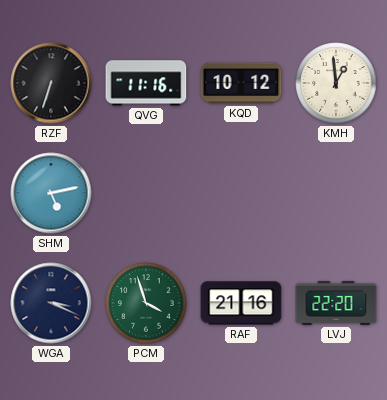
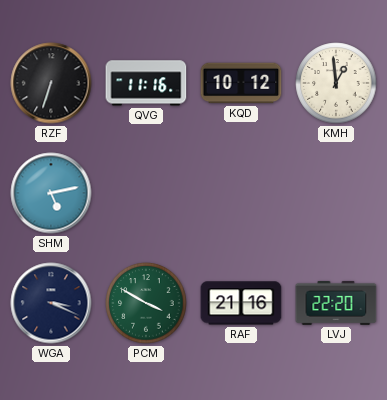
PCM: 3:57 -> 3:50 (146, 303)
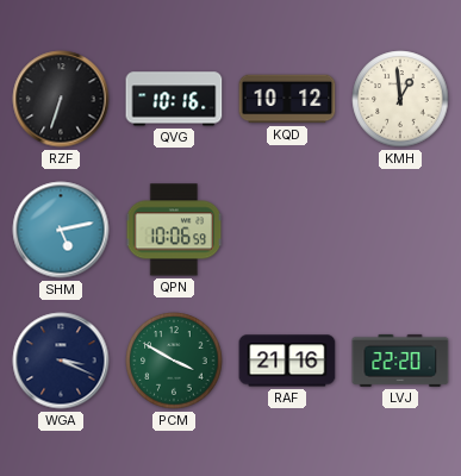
QVG: 11:16 -> 10:16 (174, 99)
QPN: none -> 10:06 (174, 230)
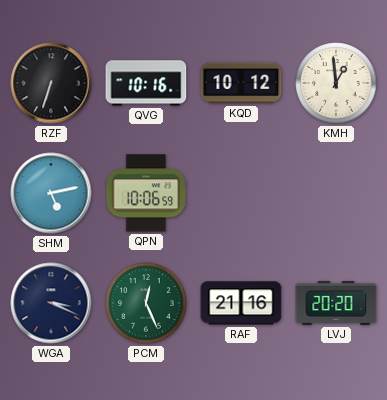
PCM: 3:50 -> 12:26 (146, 303)
LVJ: 22:20 -> 20:20 (336, 303)
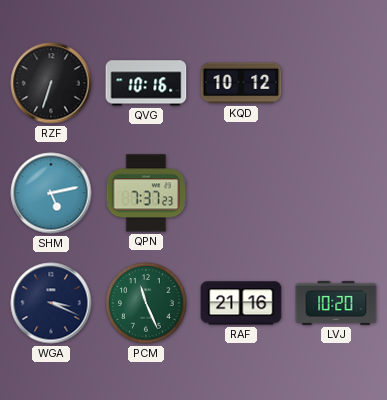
KMH: 12:59 -> none (336, 83)
QPN: 10:06 -> 7:37 (146, 193)
PCM: 12:26 -> 11:26 (146, 303)
LVJ: 20:20 -> 10:20 (336, 303)
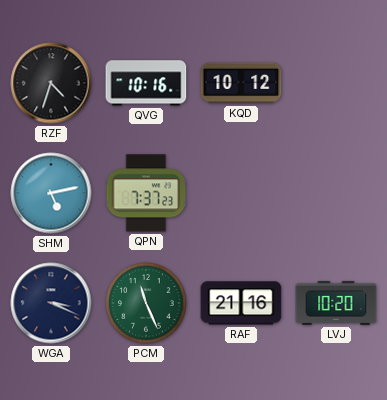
RZF: 6:33 -> 4:33 (51, 83)
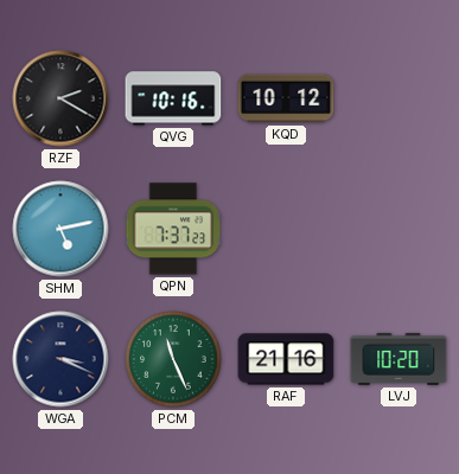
RZF: 4:33 -> 2:20 (60, 98)
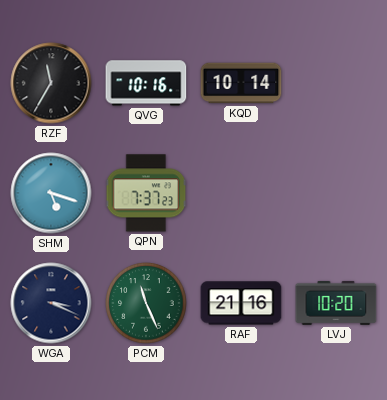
RZF: 2:20 -> 11:35 (51, 83)
KQD: 10:12 -> 10:14 (241, 83)
SHM: 5:13 -> 5:18 (51, 193)
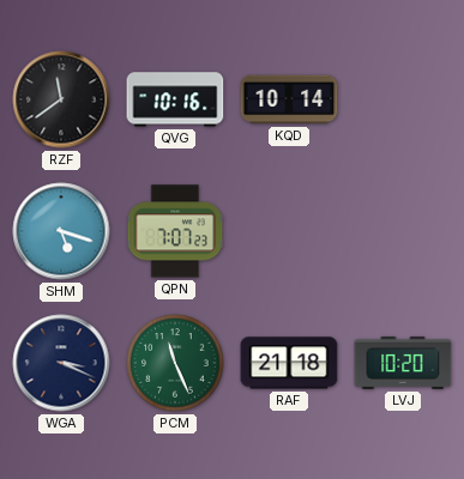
RZF: 11:35 -> 11:39 (61, 99)
QPN: 7:37 -> 7:07 (175, 231)
RAF: 21:16 -> 21:18 (289, 363)
